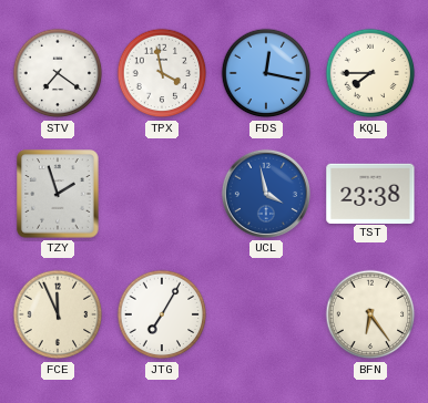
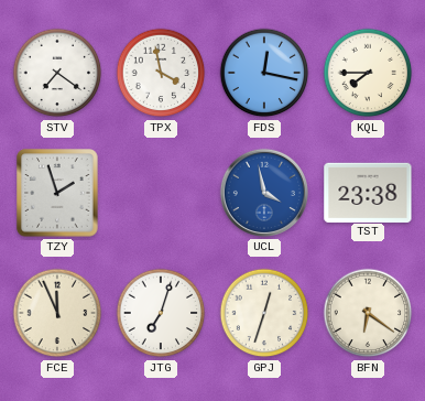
JTG: 7:05 -> 7:03 (161, 313)
GPJ: none -> 12:33 (264, 313)
BFN: 6:24 -> 6:21 (368, 313)
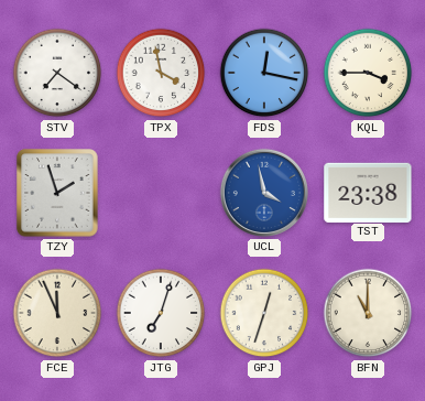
KQL: 7:45 -> 3:45 (368, 73)
BFN: 6:21 -> 11:00 (368, 313)
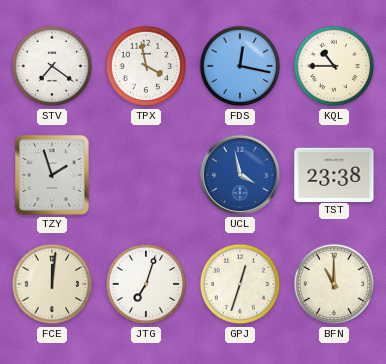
KQL: 3:45 -> 10:45 (334, 66)
FCE: 11:56 -> 12:01 (52, 284)
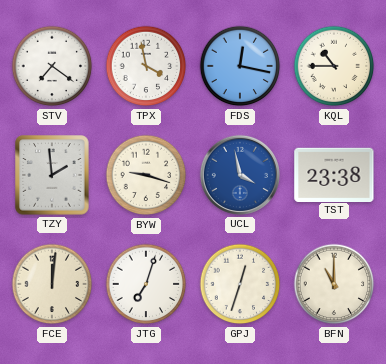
TZY: 1:57 -> 1:59 (52, 175)
BYW: none -> 9:18 (146, 175)
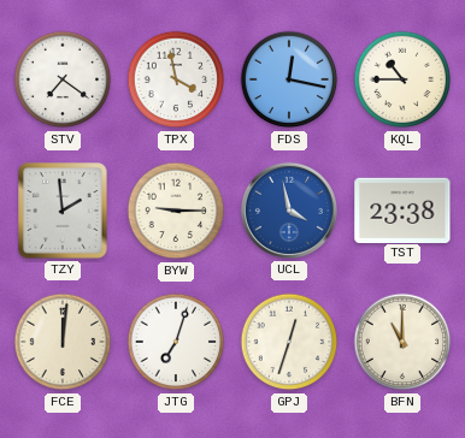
BYW: 9:18 -> 9:15 (176, 211)
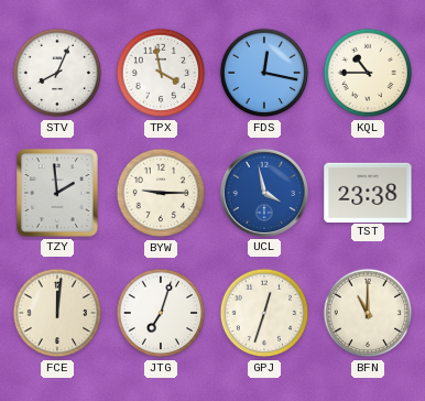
STV: 7:21 -> 8:04 (57, 73)
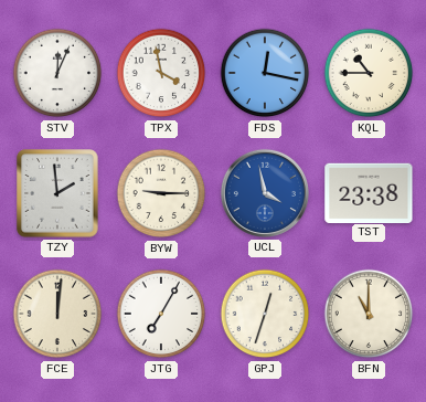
STV: 8:04 -> 12:04 (57, 73)
JTG: 7:03 -> 7:05 (161, 314)
